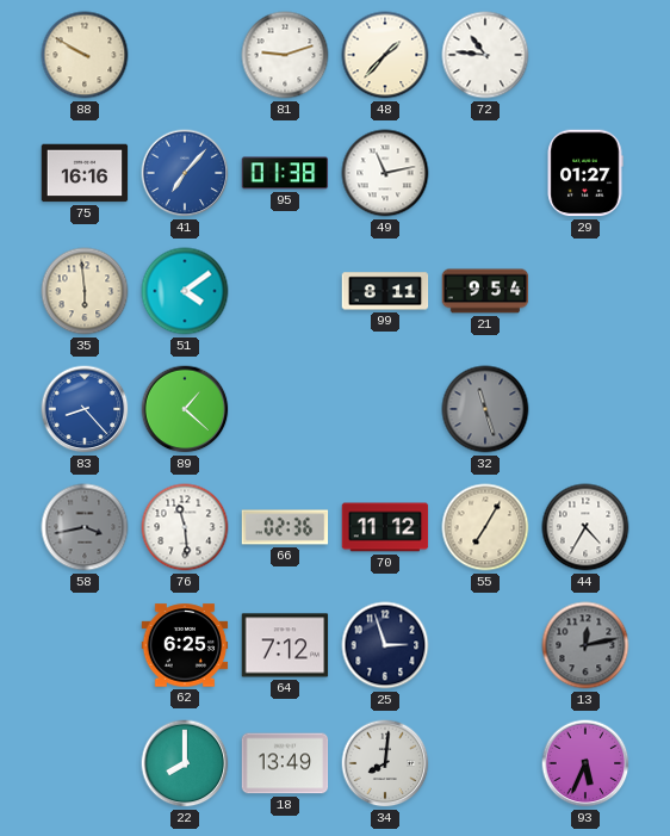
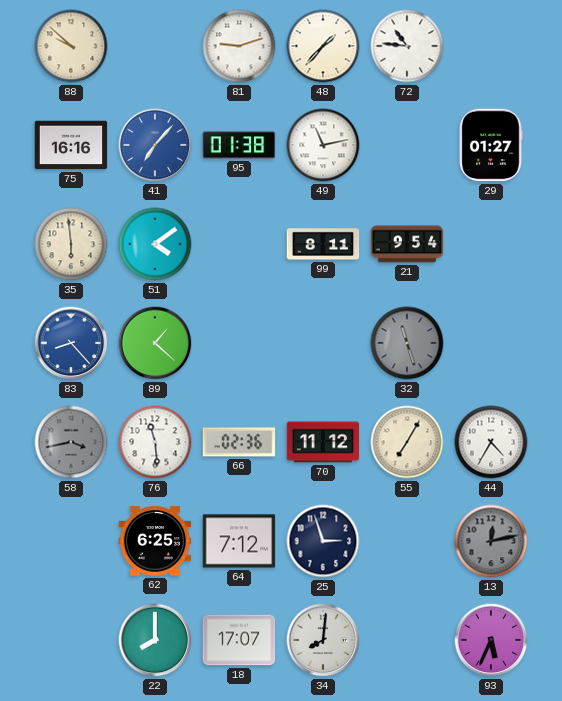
88: 9:50 -> 9:52 (71, 46)
18: 13:49 -> 17:07 (239, 640)
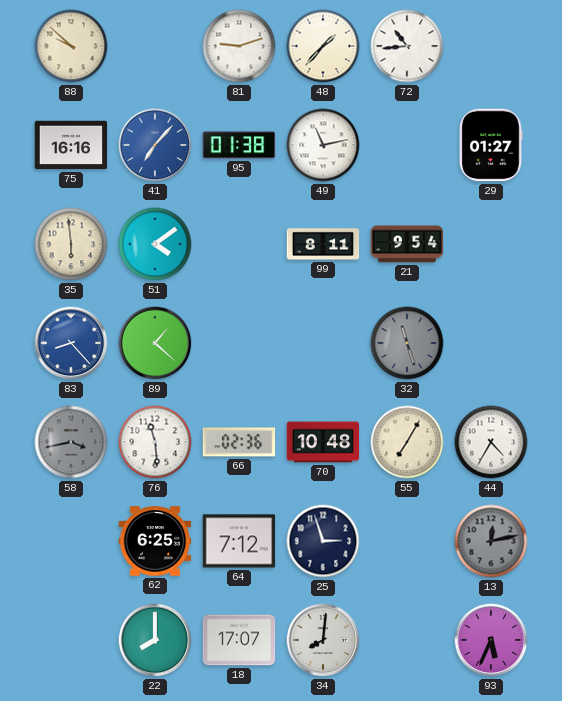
72: 10:46 -> 10:44 (407, 46)
70: 11:12 -> 10:48 (323, 442)
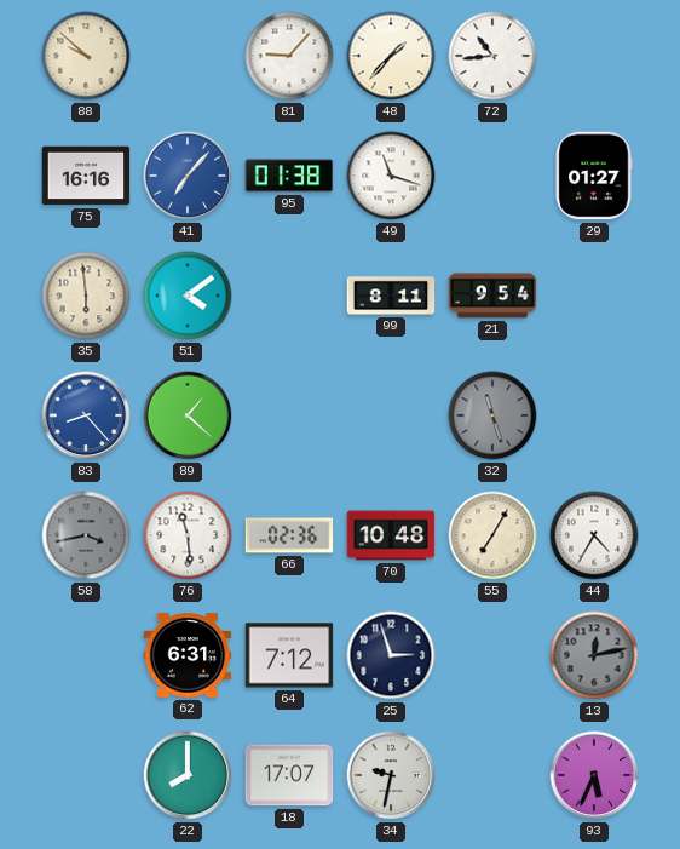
81: 9:12 -> 9:07 (289, 56)
49: 11:13 -> 11:18 (391, 176)
62: 6:25 -> 6:31 (188, 655)
34: 8:01 -> 9:32 (391, 775)
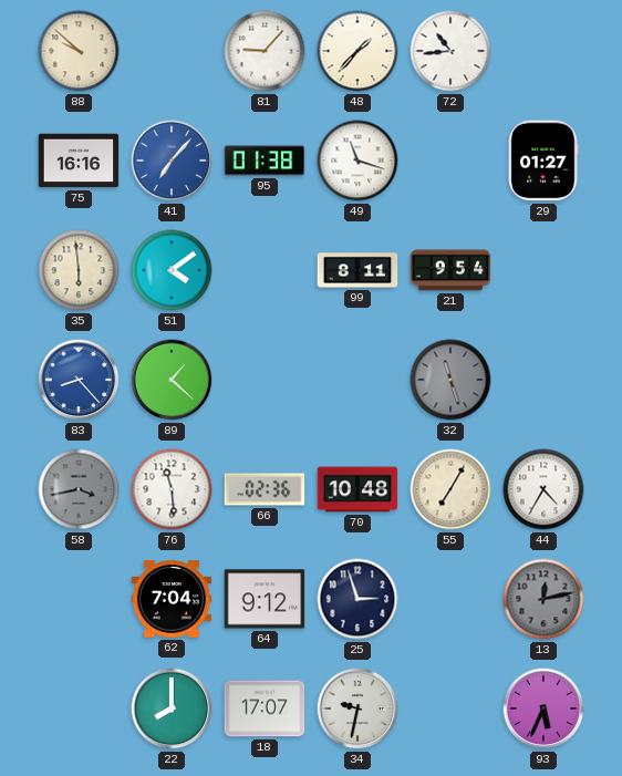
62: 6:31 -> 7:04 (172, 599)
64: 7:12 -> 9:12 (265, 599)
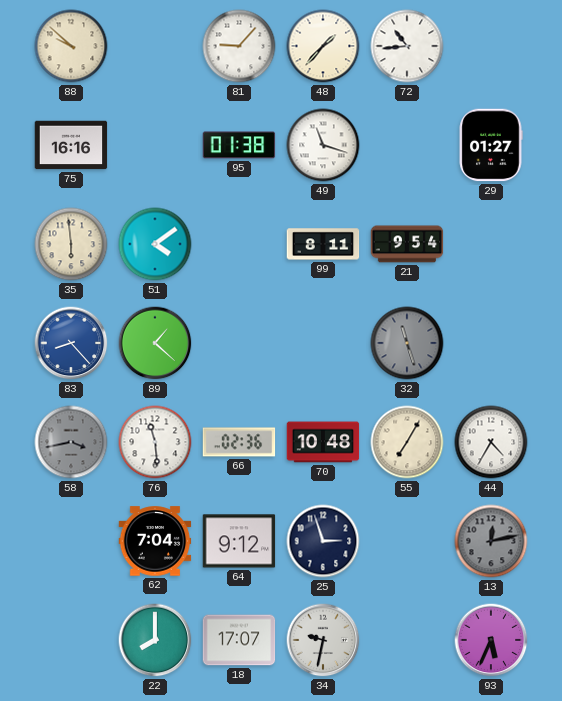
41: 7:07 -> none (172, 161)
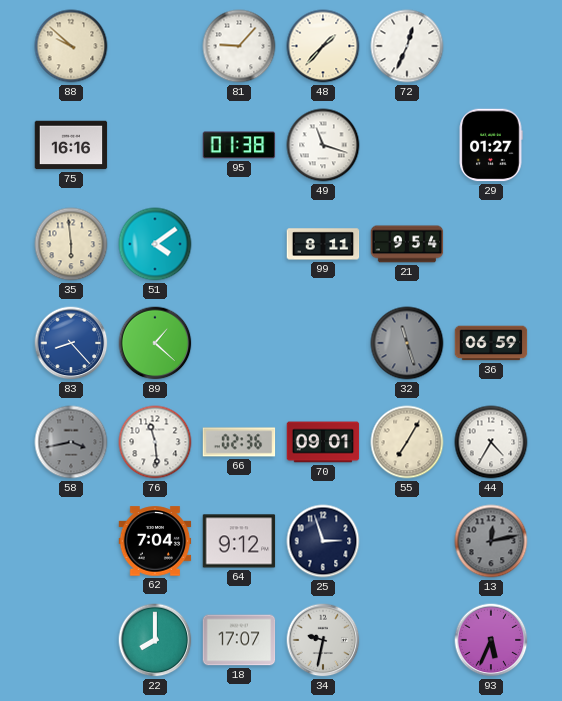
72: 10:44 -> 12:34 (407, 46)
36: none -> 06:59 (491, 343)
70: 10:48 -> 09:01 (323, 442)
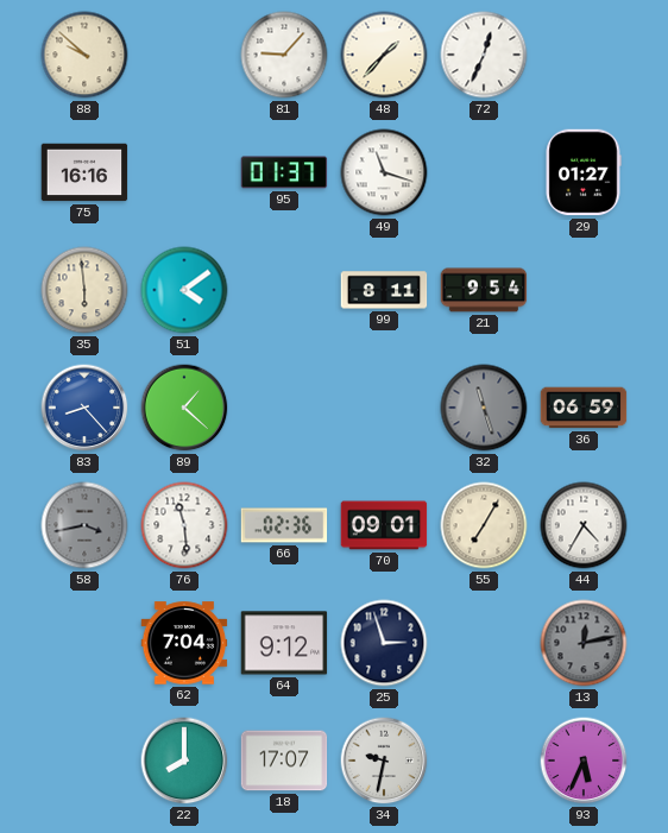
95: 01:38 -> 01:37 (284, 172)
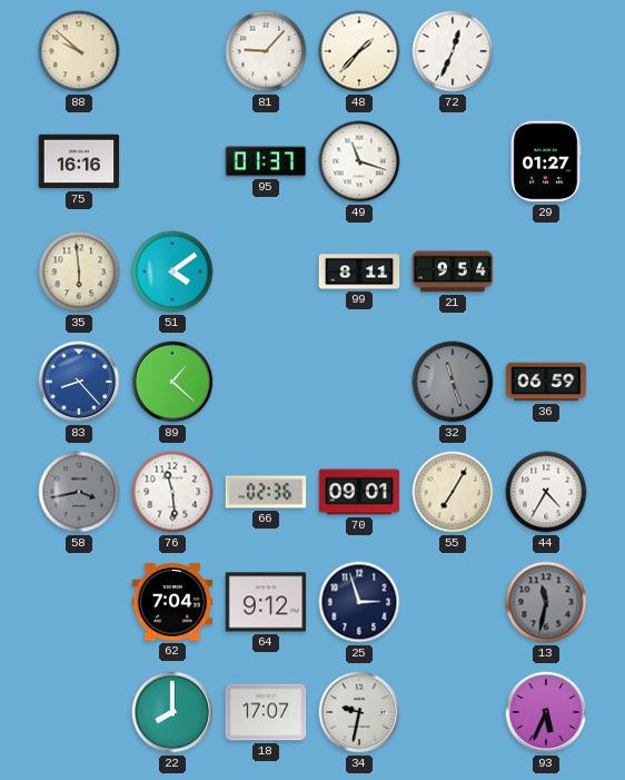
13: 12:13 -> 11:32 (546, 602)
